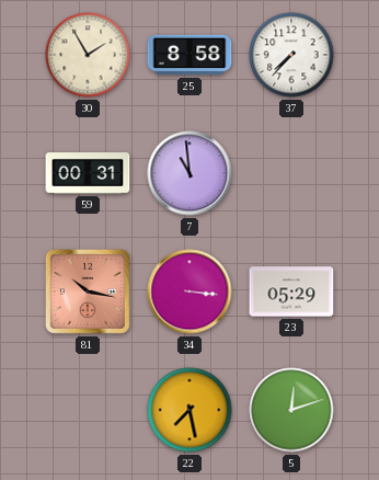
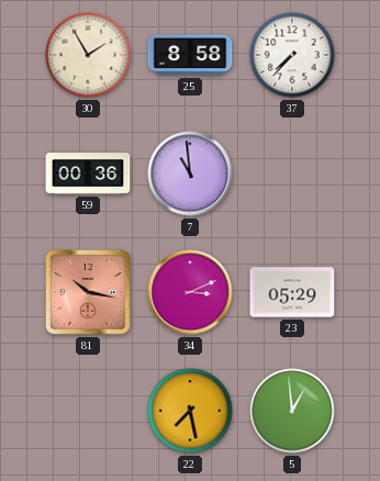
59: 00:31 -> 00:36 (88, 174)
34: 3:16 -> 3:11 (190, 292)
5: 12:12 -> 12:59 (292, 411)
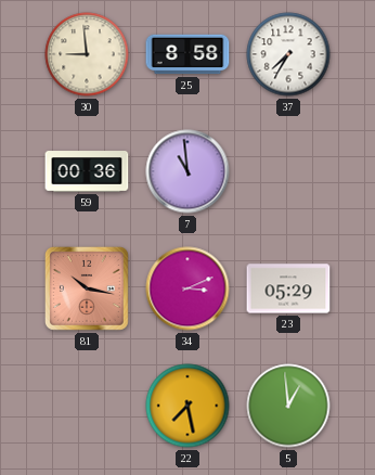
30: 1:55 -> 8:59 (87, 54)
37: 7:37 -> 7:35 (288, 54)
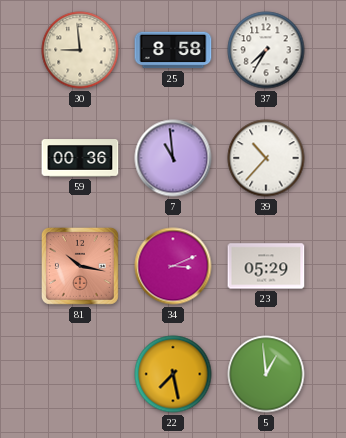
39: none -> 10:37 (266, 158)
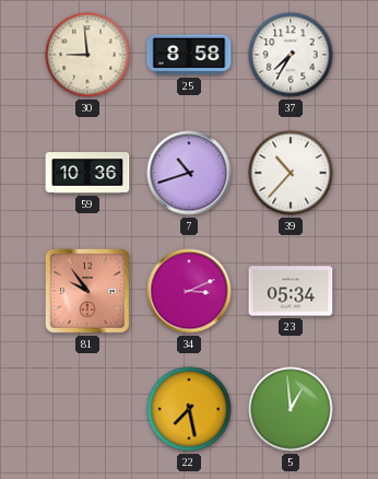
59: 00:36 -> 10:36 (87, 173)
7: 10:59 -> 10:42 (189, 173)
81: 10:17 -> 9:54 (87, 291)
23: 05:29 -> 05:34 (291, 291)
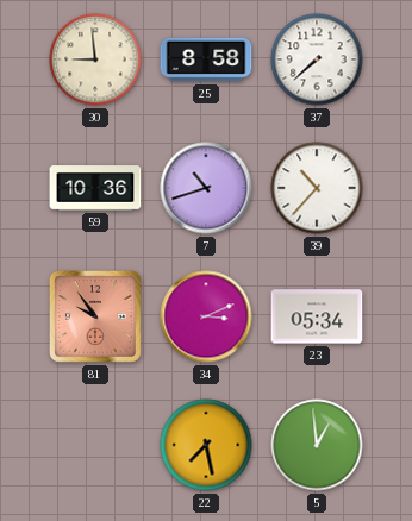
37: 7:35 -> 7:38 (317, 59)
